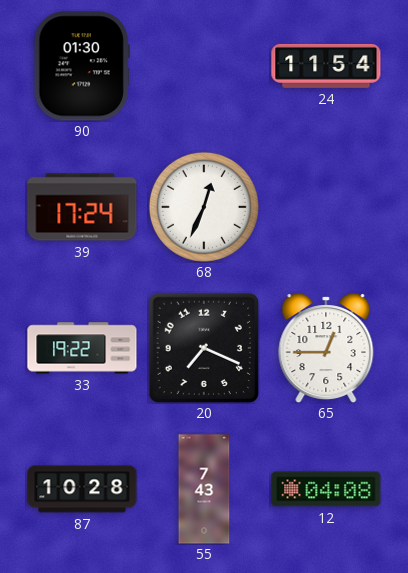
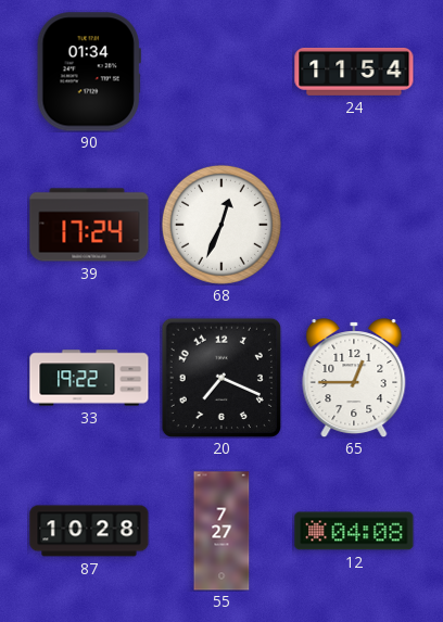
90: 01:30 -> 01:34 (89, 72)
55: 7:43 -> 7:27 (221, 531)
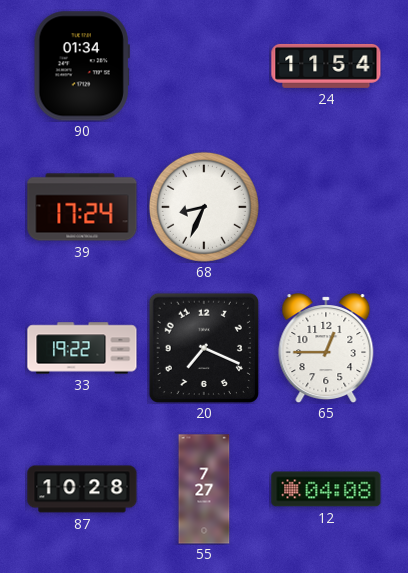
68: 12:34 -> 8:34 (204, 207)
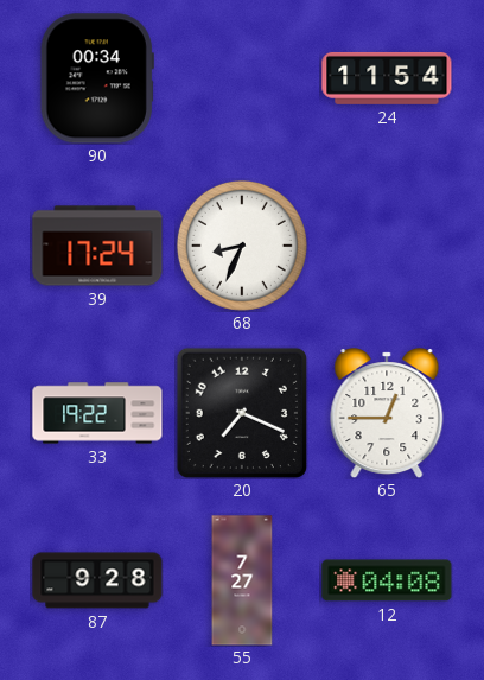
90: 01:34 -> 00:34 (97, 78)
87: 10:28 -> 9:28 (97, 580)
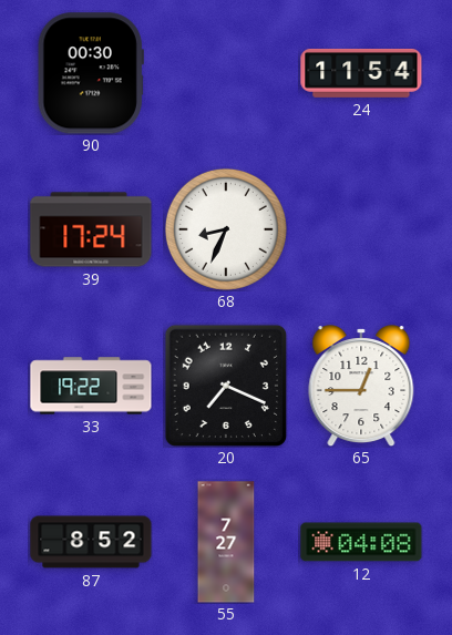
90: 00:34 -> 00:30 (91, 73)
87: 9:28 -> 8:52 (91, 542)
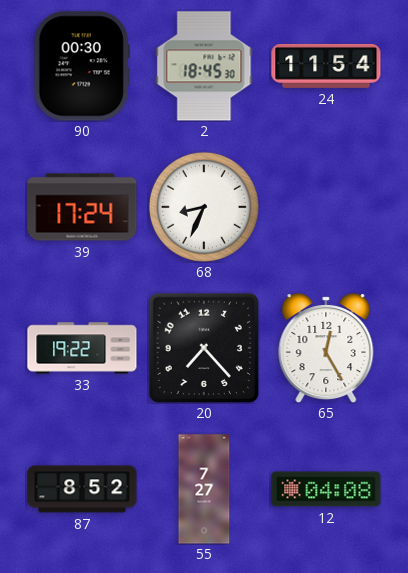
2: none -> 18:45 (204, 66)
20: 7:19 -> 7:23 (204, 348)
65: 12:45 -> 12:25 (326, 348)
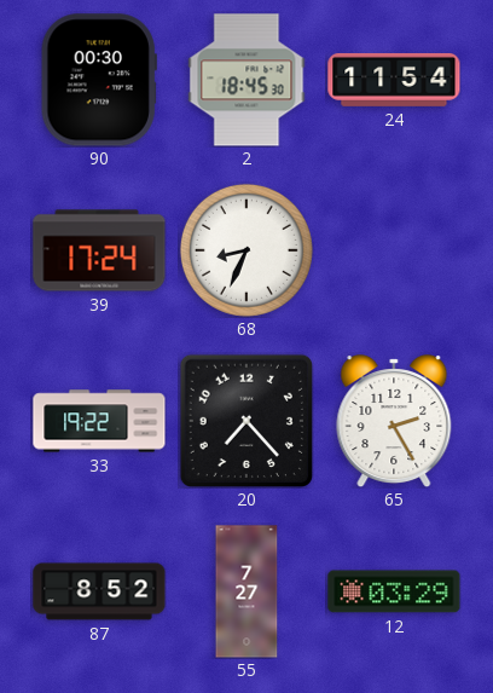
65: 12:25 -> 2:25 (394, 421)
12: 04:08 -> 03:29 (394, 591)
